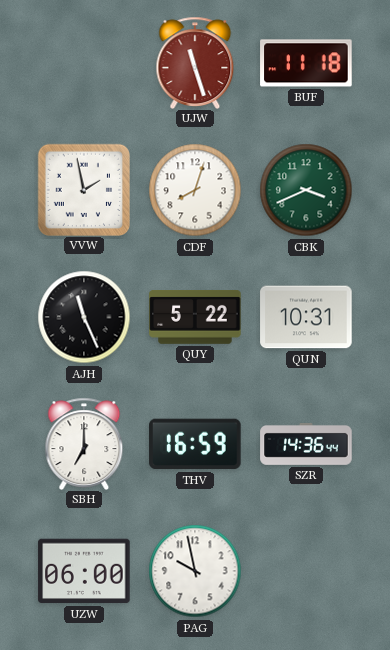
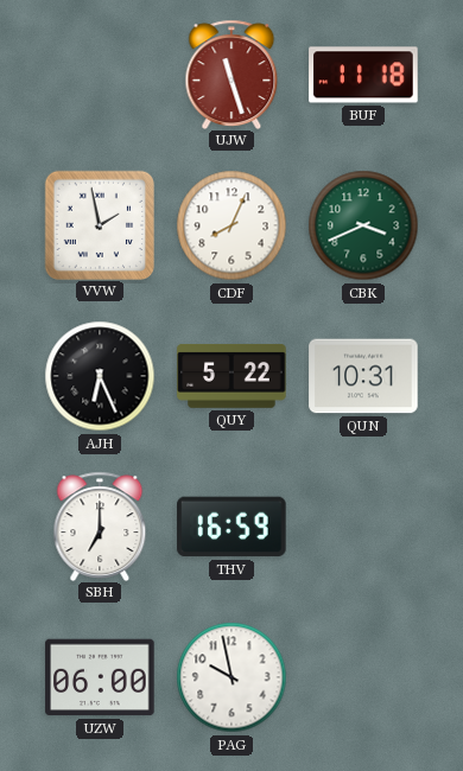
CDF: 8:03 -> 8:04 (231, 225)
AJH: 11:26 -> 6:26 (100, 376)
SZR: 14:36 -> none (306, 444)
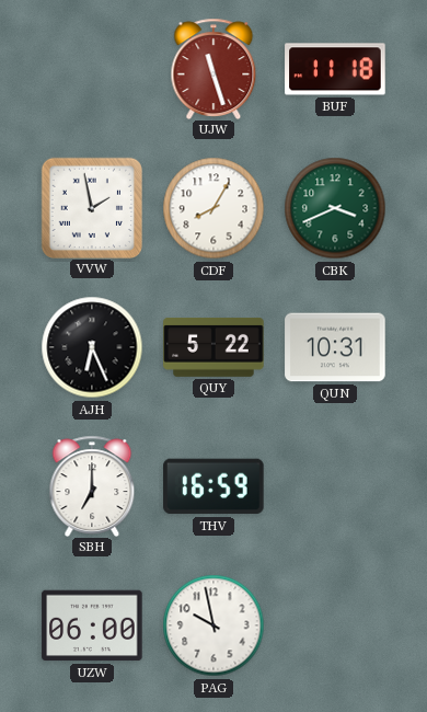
CDF: 8:04 -> 8:05 (214, 208)
